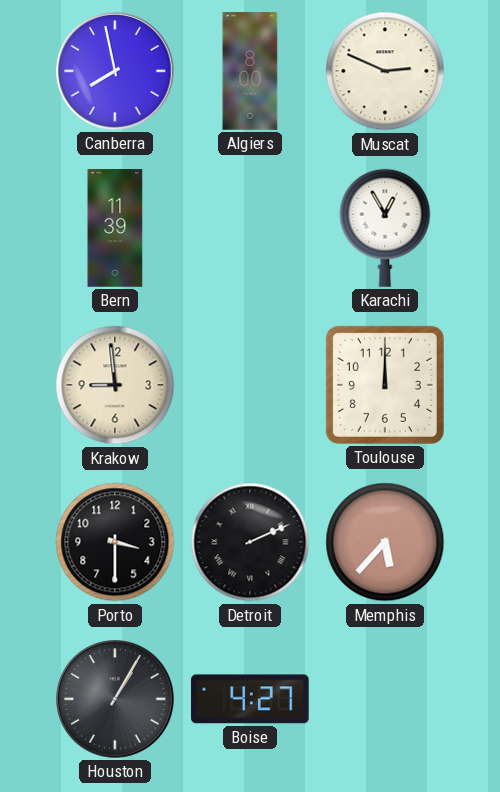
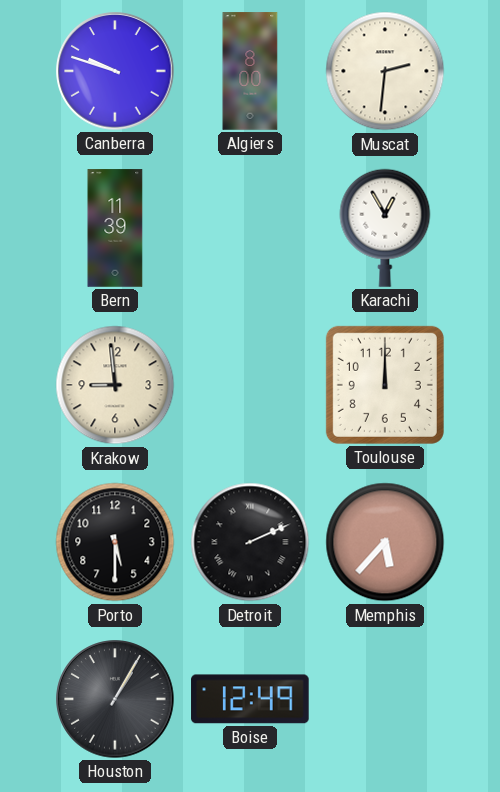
Canberra: 7:58 -> 9:48 (115, 71)
Muscat: 2:49 -> 2:31 (385, 71)
Porto: 3:30 -> 5:30 (115, 542)
Boise: 4:27 -> 12:49 (250, 699)
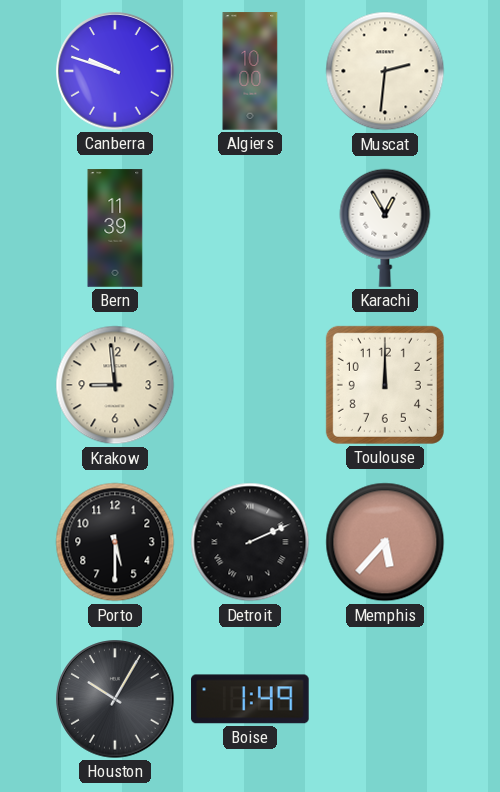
Algiers: 8:00 -> 10:00 (250, 71)
Houston: 1:05 -> 10:05 (115, 699)
Boise: 12:49 -> 1:49 (250, 699)
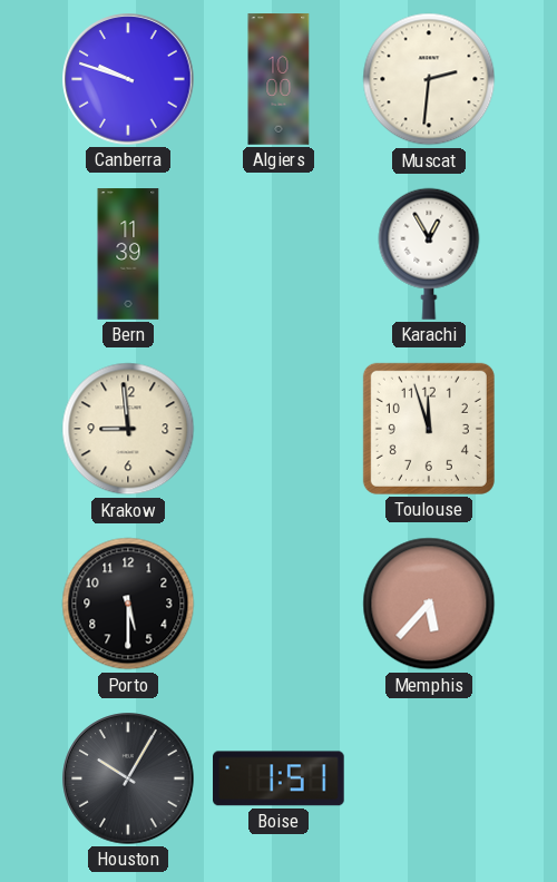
Toulouse: 12:00 -> 11:57 (429, 429)
Detroit: 2:11 -> none (250, 542)
Boise: 1:49 -> 1:51 (278, 778)
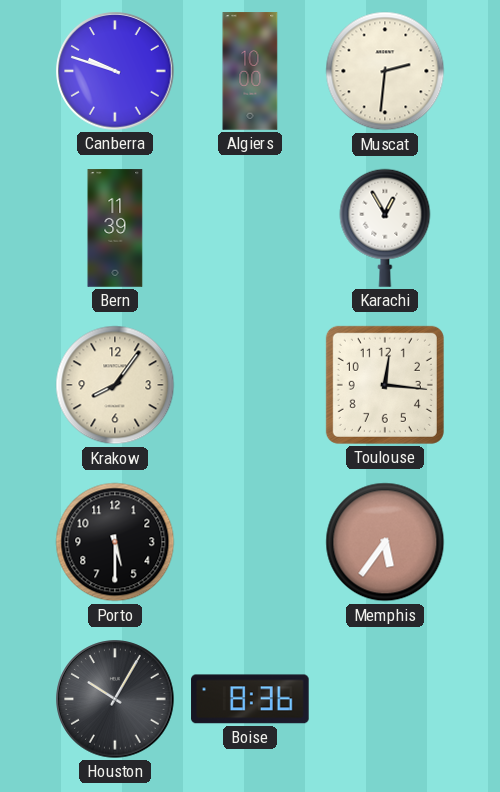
Krakow: 8:59 -> 8:06 (115, 385)
Toulouse: 11:57 -> 12:16 (385, 385)
Memphis: 5:37 -> 5:36 (385, 542)
Boise: 1:51 -> 8:36 (250, 699)
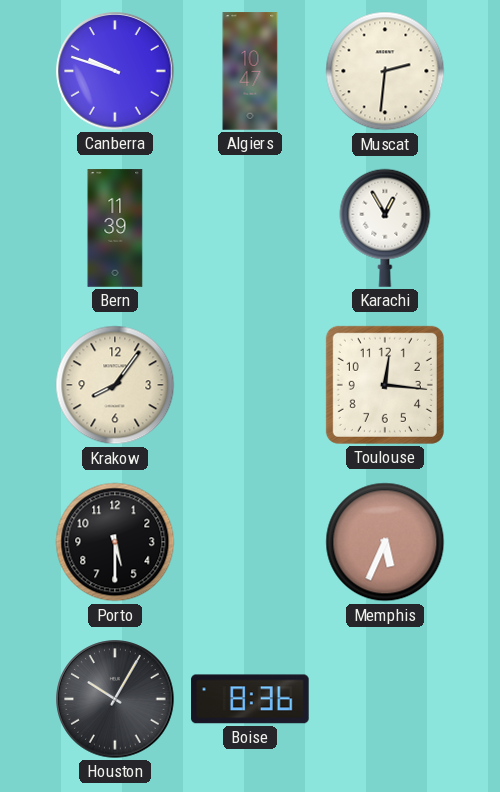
Algiers: 10:00 -> 10:47 (250, 71)
Memphis: 5:36 -> 5:34 (385, 542)
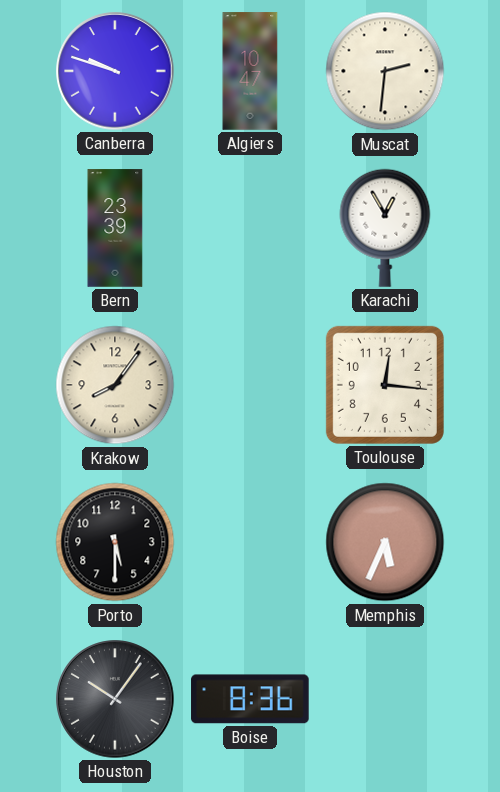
Bern: 11:39 -> 23:39 (115, 228)
Houston: 10:05 -> 10:06 (115, 699)
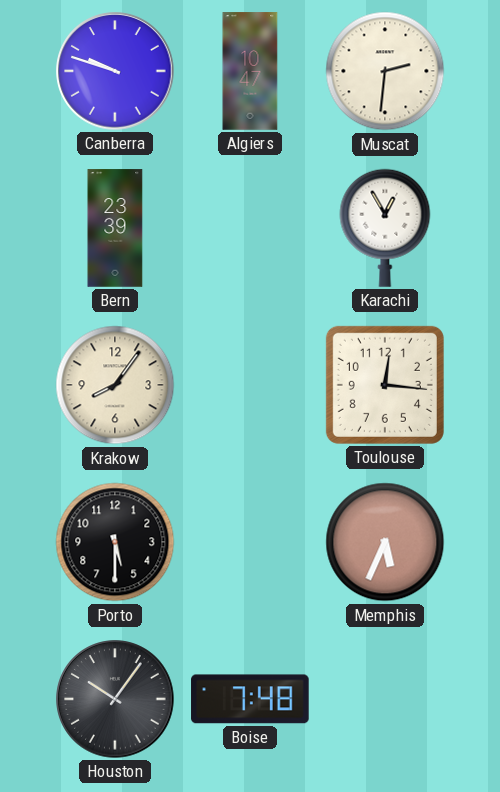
Boise: 8:36 -> 7:48 (250, 699)
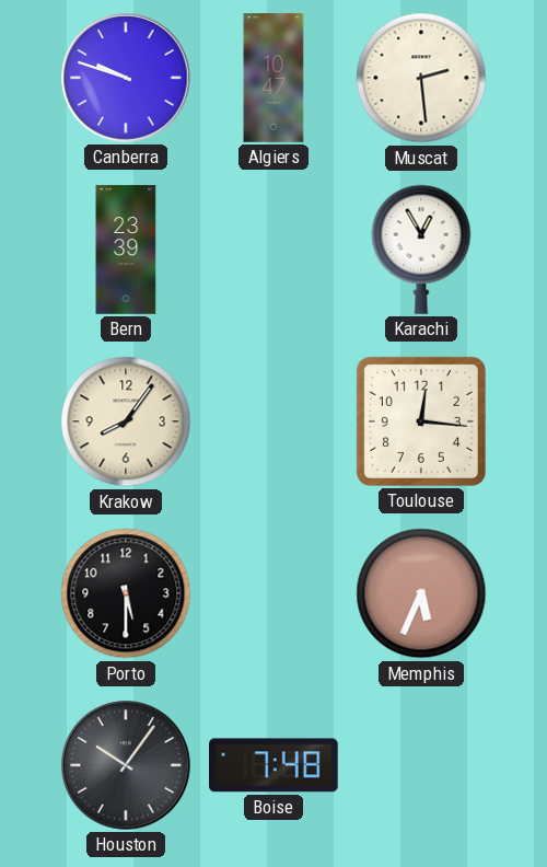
Muscat: 2:31 -> 2:29 (421, 78)
